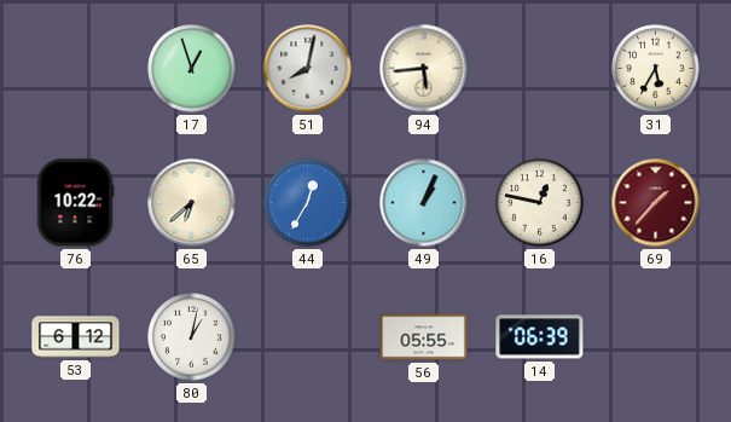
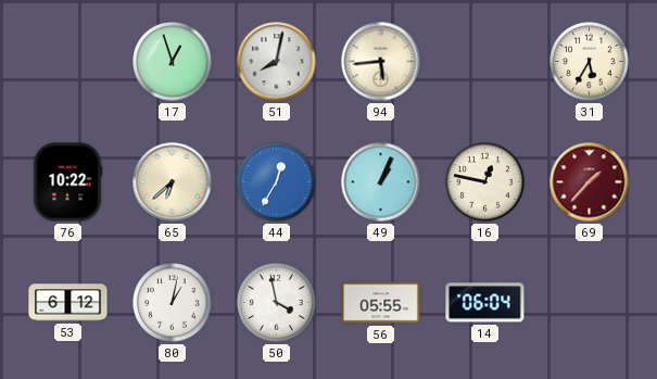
50: none -> 3:58 (277, 303)
14: 06:39 -> 06:04 (485, 303)
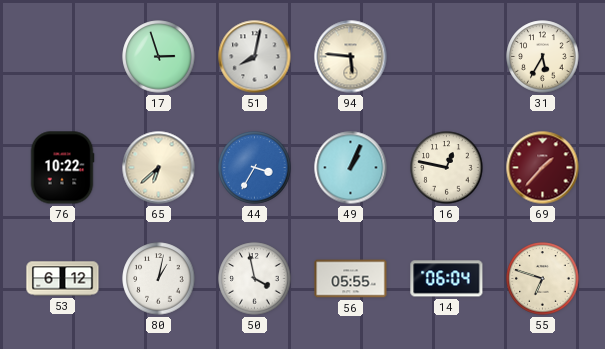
17: 12:57 -> 2:57 (159, 57)
94: 5:44 -> 5:46 (351, 57)
44: 12:35 -> 3:35 (255, 168)
55: none -> 6:48 (543, 279)
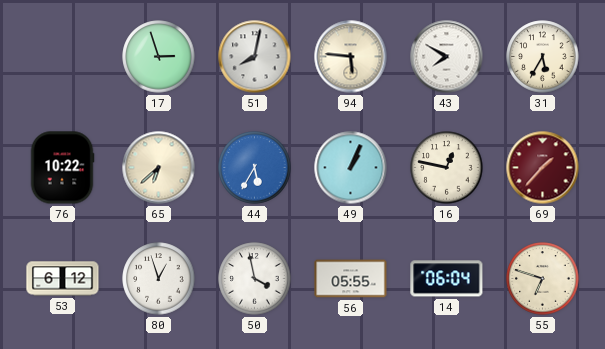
43: none -> 7:50 (447, 57)
44: 3:35 -> 5:35 (255, 168)
80: 1:02 -> 12:57 (159, 279)
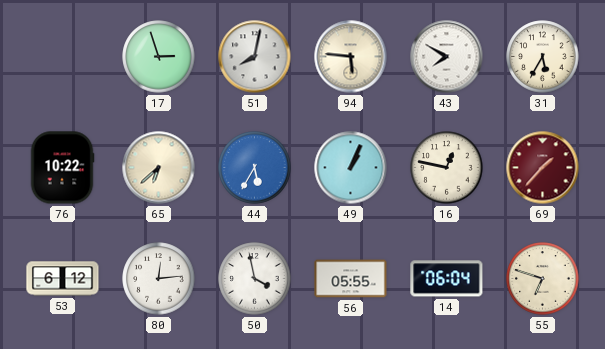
80: 12:57 -> 12:14 (159, 279)
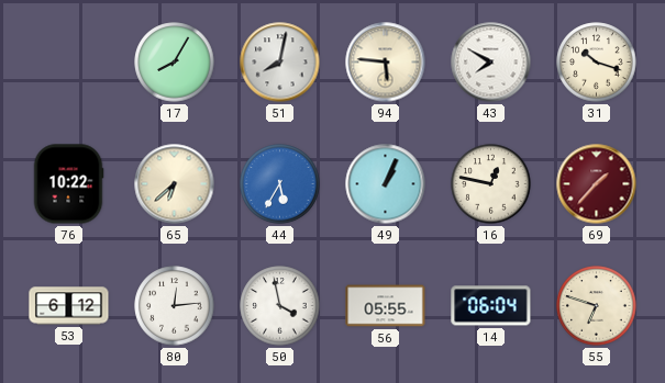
17: 2:57 -> 8:05 (175, 63)
31: 5:35 -> 10:18 (597, 63)
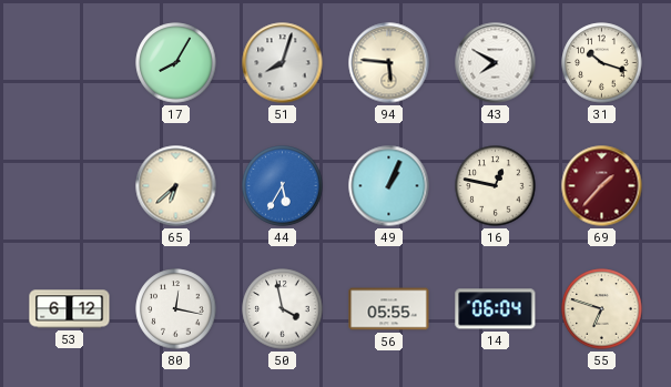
51: 8:02 -> 8:03 (283, 63)
76: 10:22 -> none (68, 184)
80: 12:14 -> 12:17 (176, 309)
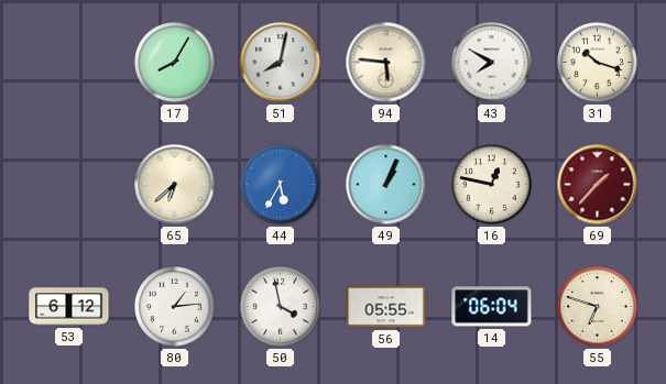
51: 8:03 -> 8:02 (281, 63)
80: 12:17 -> 1:14 (175, 307)
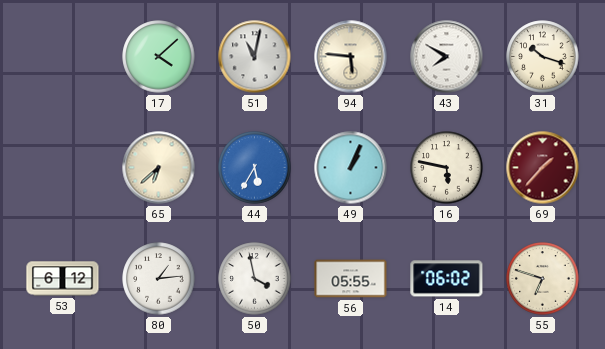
17: 8:05 -> 4:08 (159, 57)
51: 8:02 -> 11:02 (255, 57)
16: 12:47 -> 5:47 (447, 168)
14: 06:04 -> 06:02 (447, 279)
